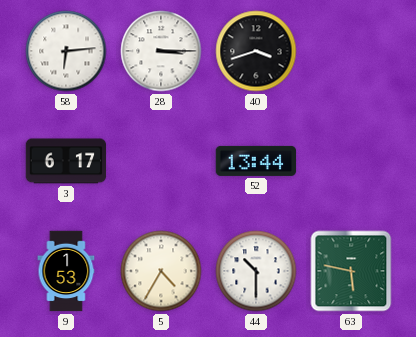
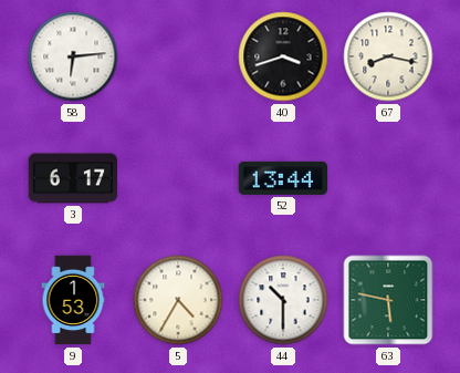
28: 3:15 -> none (161, 51)
67: none -> 8:17 (388, 56)
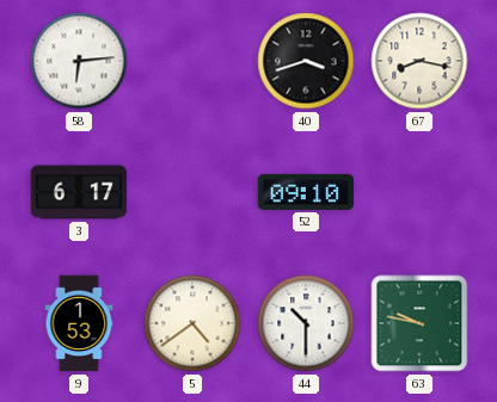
52: 13:44 -> 09:10 (306, 192)
5: 4:35 -> 4:39 (192, 323)
63: 5:47 -> 9:47 (419, 323)
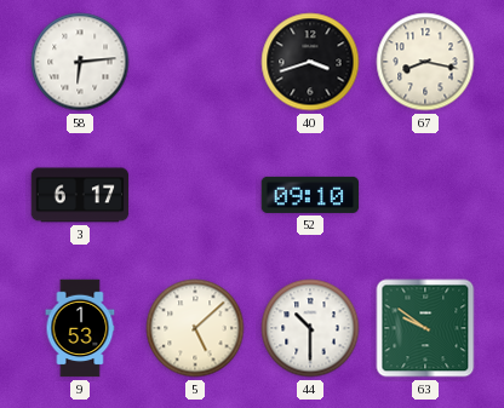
5: 4:39 -> 5:08 (195, 328)
63: 9:47 -> 9:51 (425, 328)
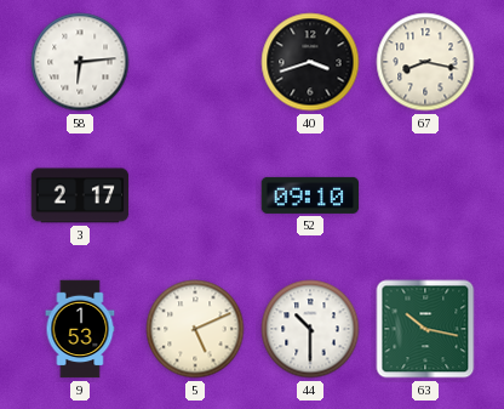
3: 6:17 -> 2:17 (80, 195)
5: 5:08 -> 5:11 (195, 329)
63: 9:51 -> 10:17 (425, 329)
